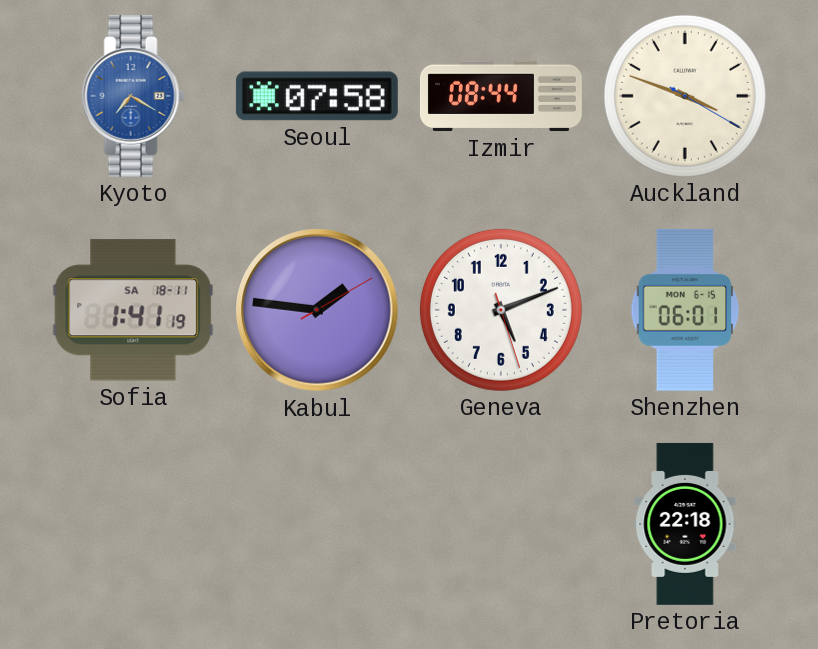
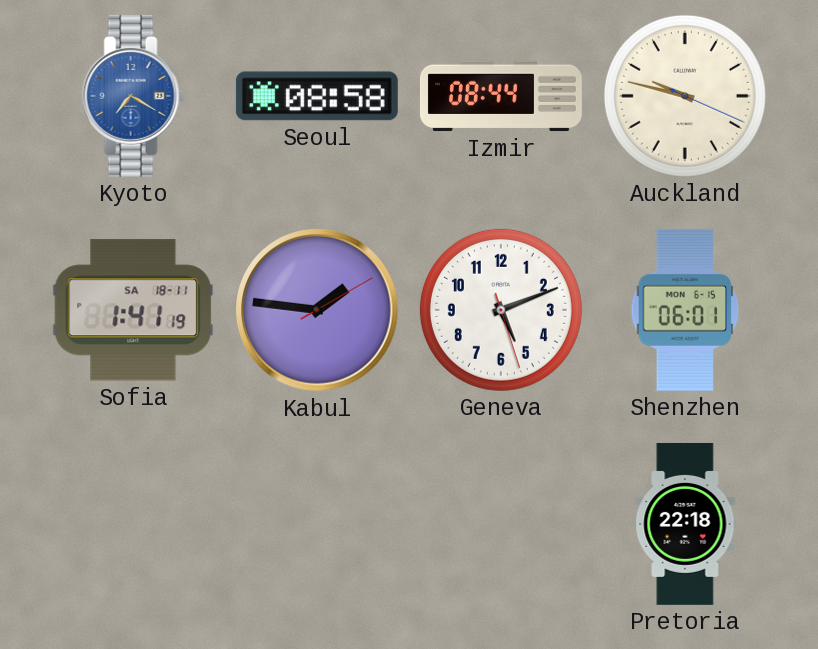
Seoul: 07:58 -> 08:58 (317, 96)
Auckland: 3:48 -> 9:47 (685, 96)
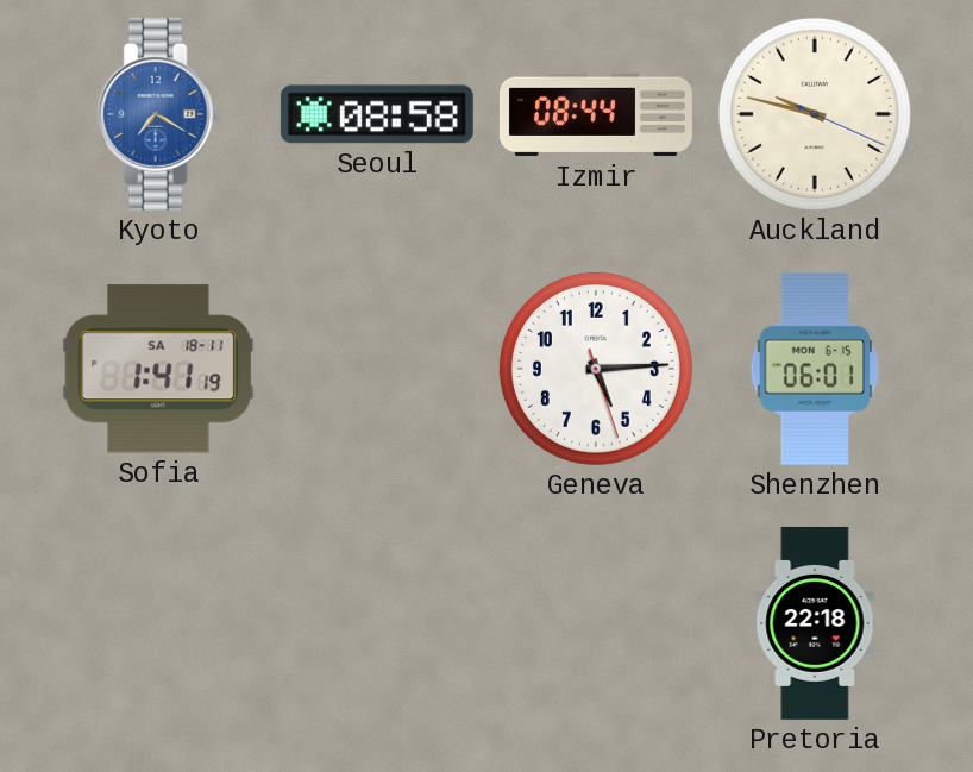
Kabul: 1:46 -> none (317, 310)
Geneva: 5:11 -> 5:14 (596, 369)
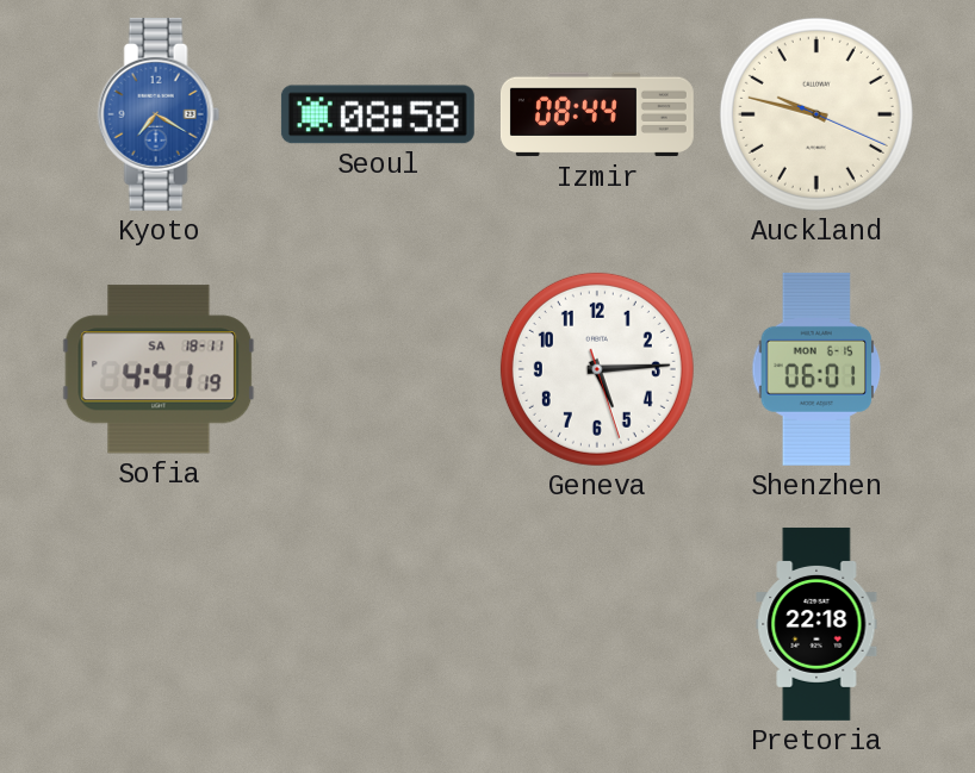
Sofia: 1:41 -> 4:41 (159, 369)
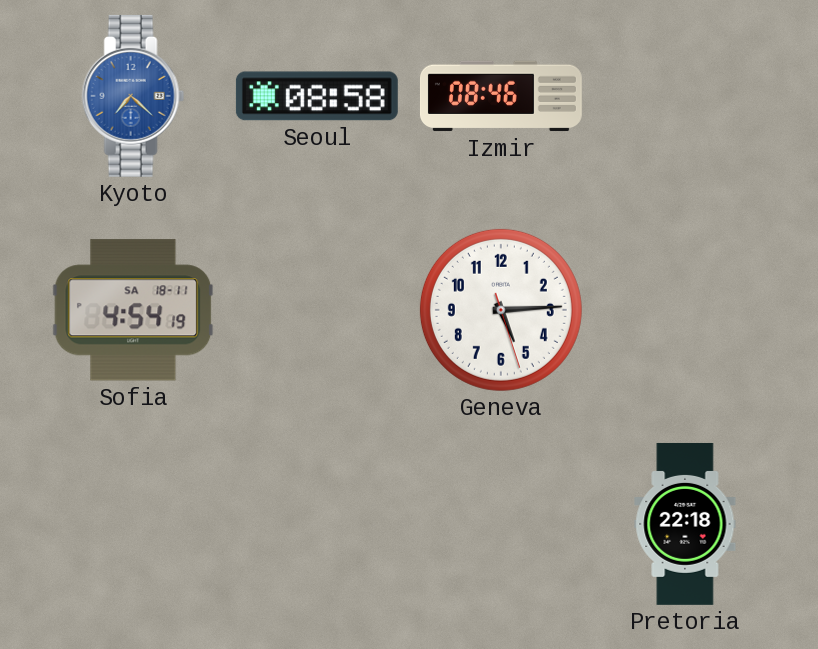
Kyoto: 7:20 -> 7:22 (133, 96)
Izmir: 08:44 -> 08:46 (501, 96)
Auckland: 9:47 -> none (816, 114)
Sofia: 4:41 -> 4:54 (133, 310)
Shenzhen: 06:01 -> none (816, 369)
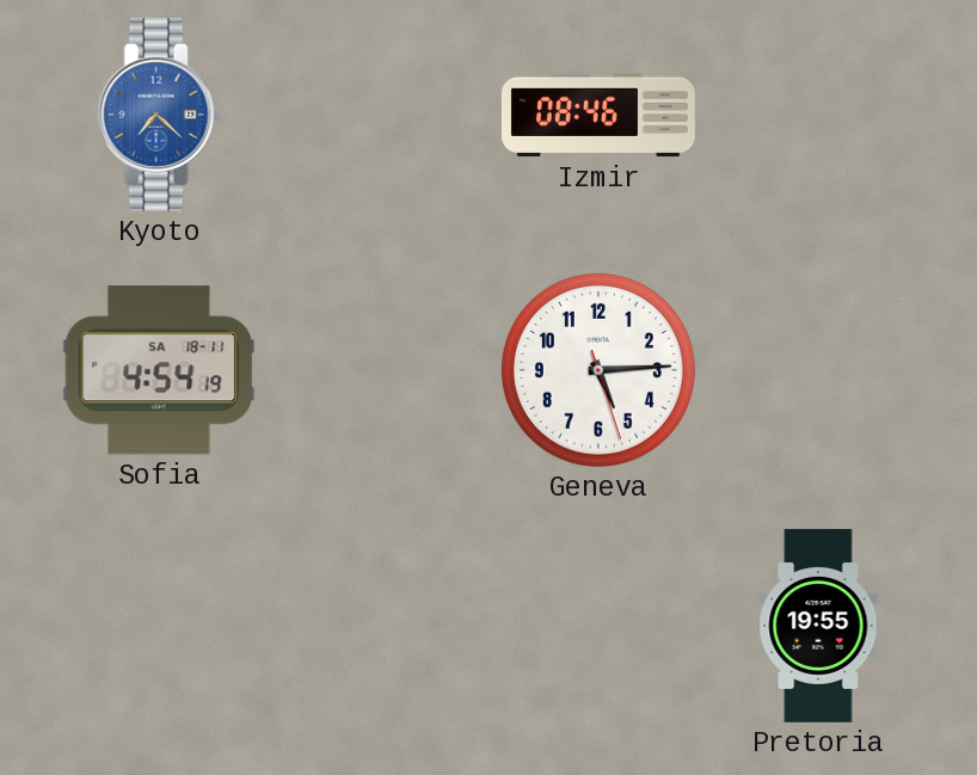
Seoul: 08:58 -> none (317, 96)
Pretoria: 22:18 -> 19:55 (818, 626)
